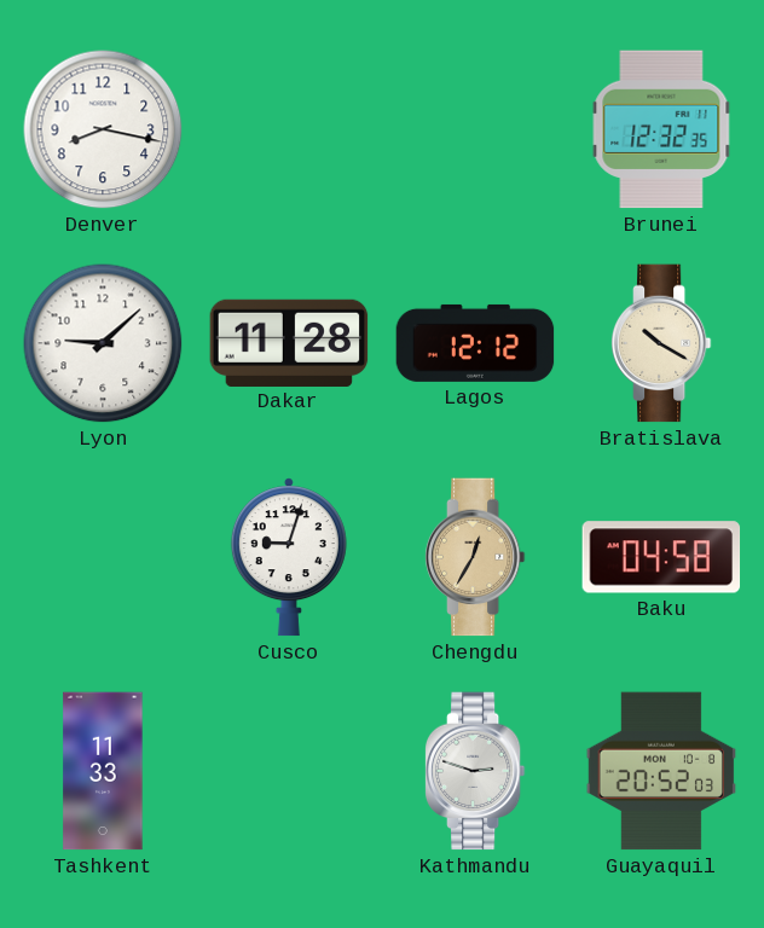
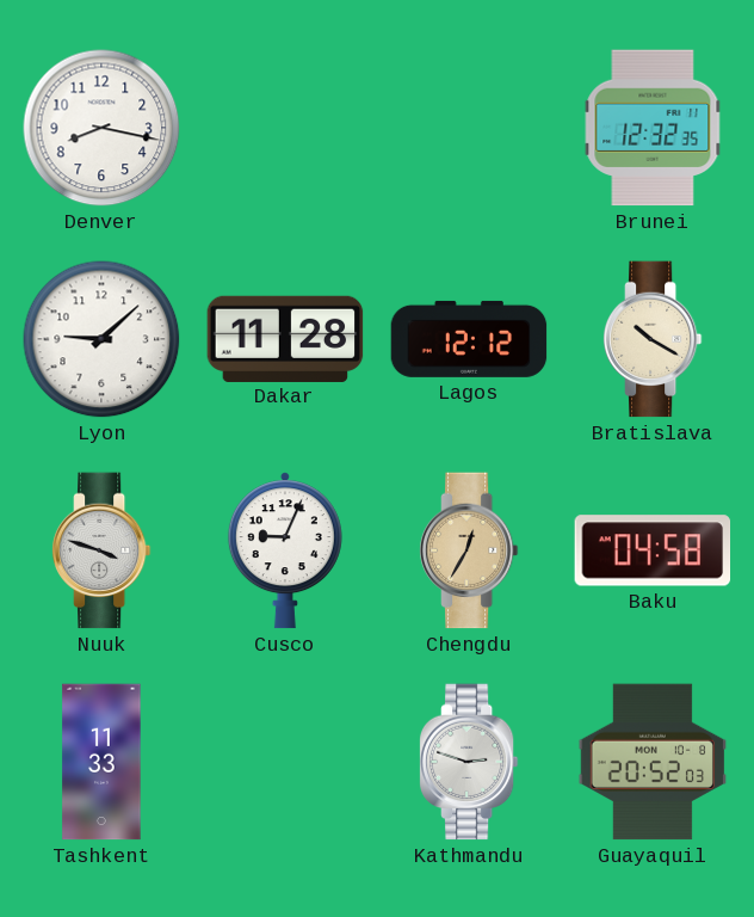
Nuuk: none -> 3:48 (101, 550)
Cusco: 9:03 -> 9:04 (285, 550)
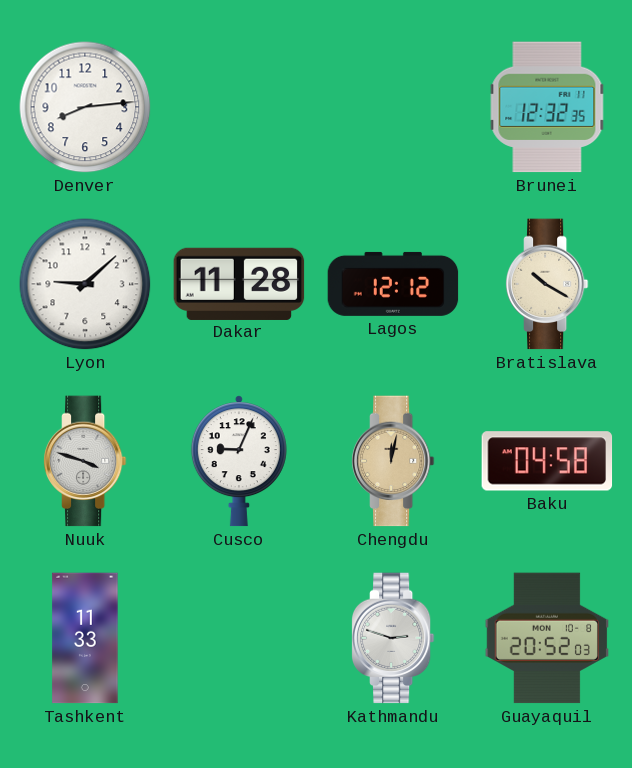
Denver: 8:17 -> 8:14 (85, 107)
Chengdu: 12:35 -> 12:02 (393, 461)
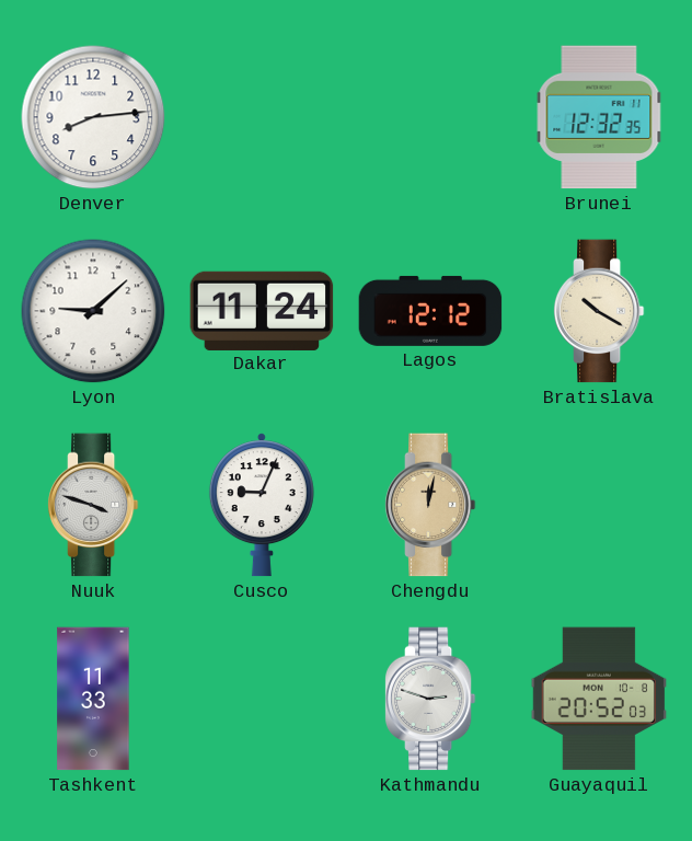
Dakar: 11:28 -> 11:24 (262, 310)
Baku: 04:58 -> none (547, 461)
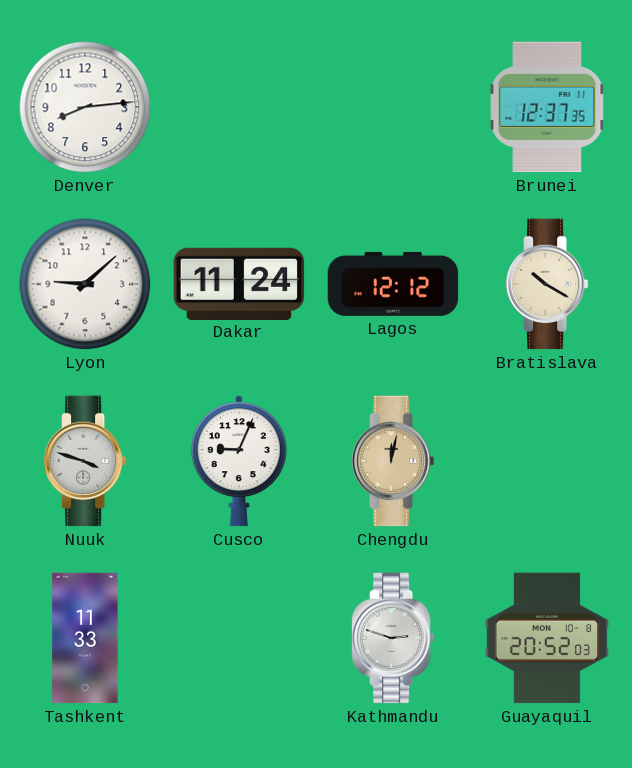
Brunei: 12:32 -> 12:37 (547, 107)
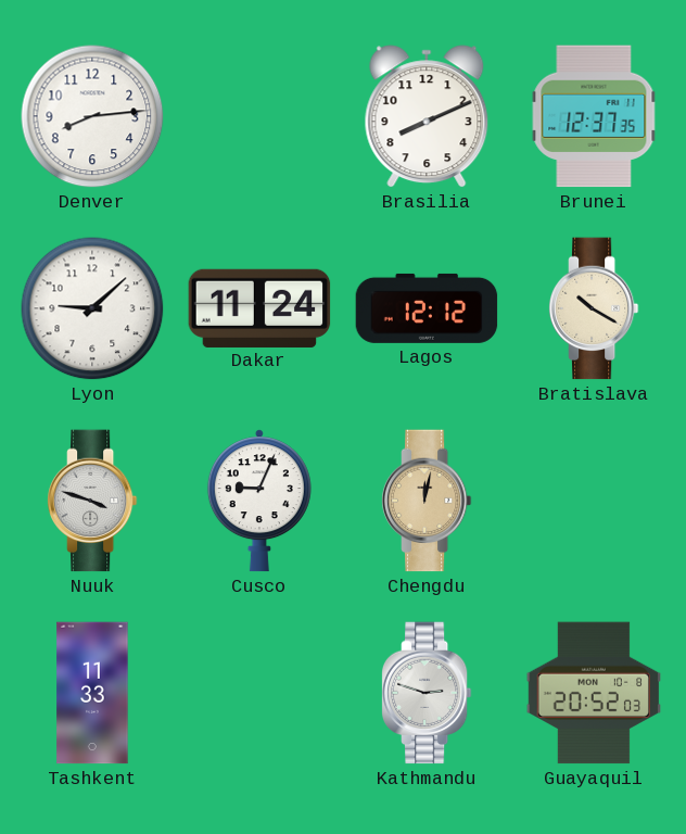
Brasilia: none -> 8:11 (427, 116)
